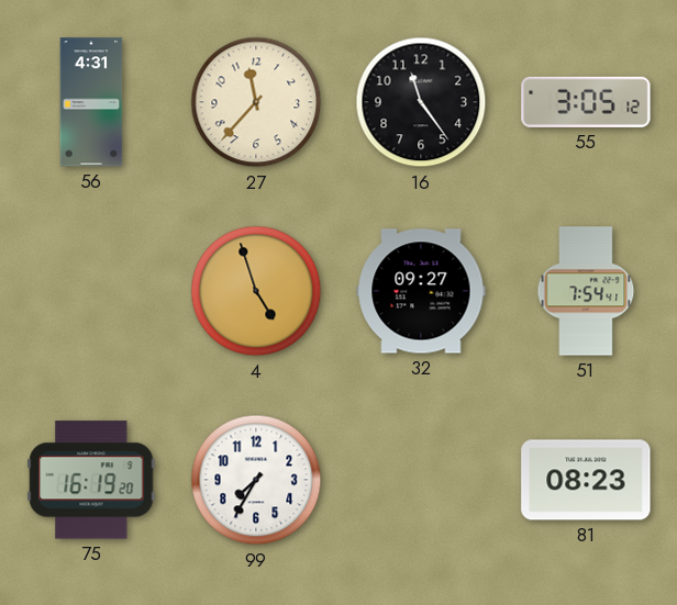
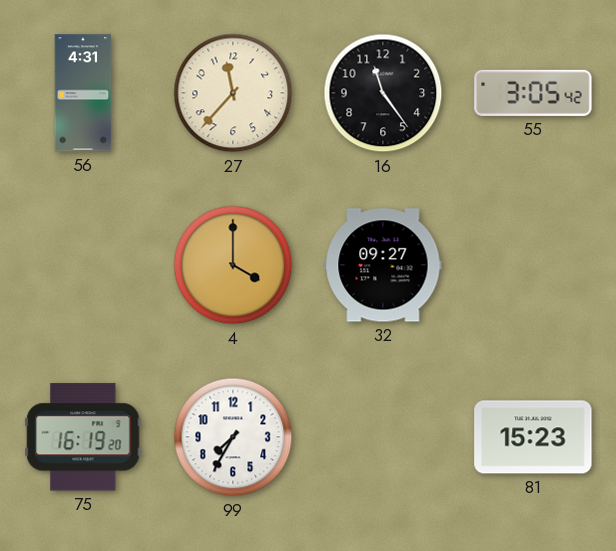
55: 3:05:12 -> 3:05:42 (533, 93)
4: 4:57 -> 4:00 (233, 265)
51: 7:54 -> none (586, 291)
81: 08:23 -> 15:23 (533, 437)
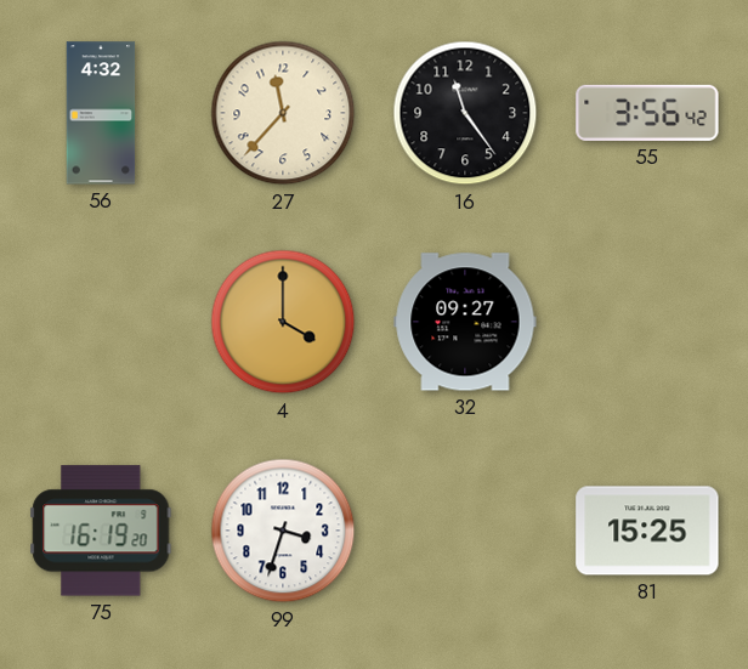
56: 4:31 -> 4:32 (101, 113)
55: 3:05 -> 3:56 (647, 113)
99: 7:35 -> 3:33 (283, 531)
81: 15:23 -> 15:25 (647, 531)
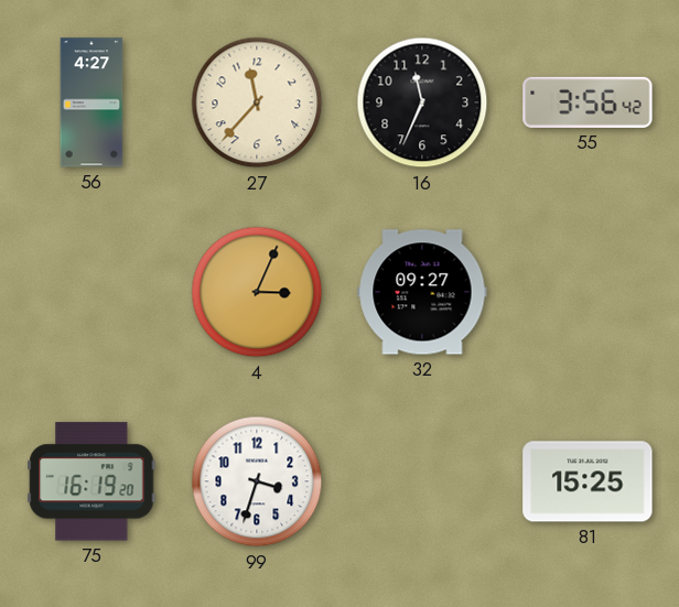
56: 4:32 -> 4:27 (91, 102)
16: 11:24 -> 11:34 (422, 102)
4: 4:00 -> 3:04 (257, 292)
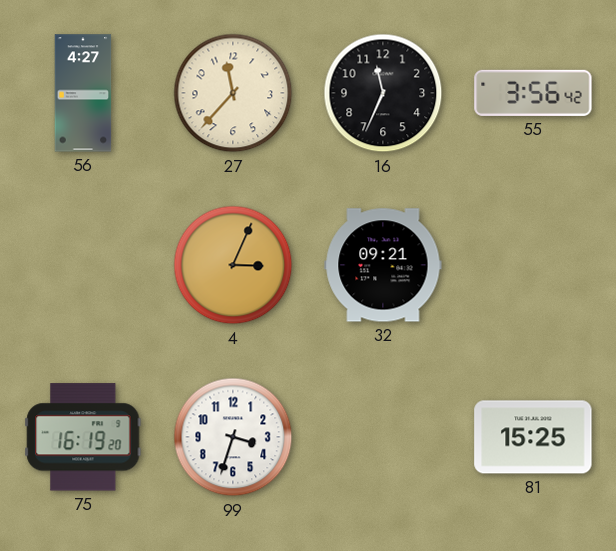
32: 09:27 -> 09:21 (383, 265)
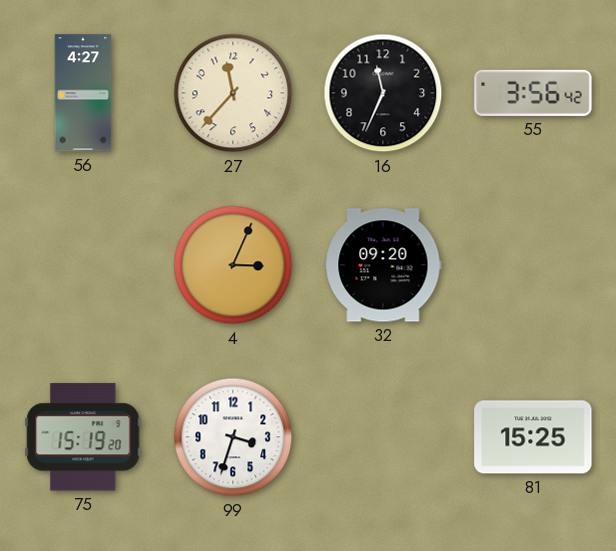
32: 09:21 -> 09:20 (383, 265)
75: 16:19 -> 15:19 (83, 437)
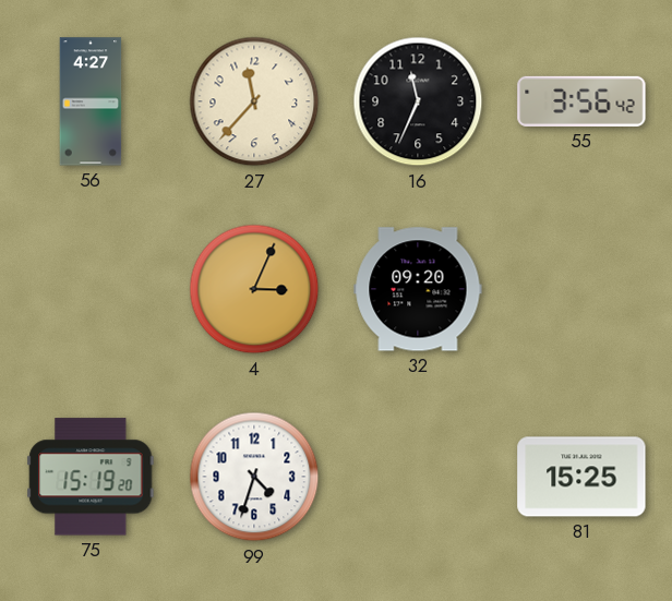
99: 3:33 -> 4:33 (254, 477)
